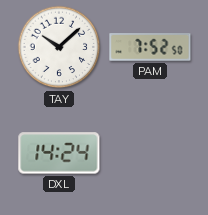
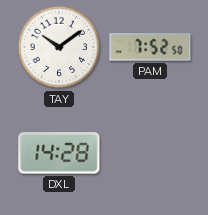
TAY: 10:08 -> 10:09 (59, 47)
DXL: 14:24 -> 14:28 (59, 153)
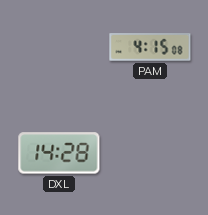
TAY: 10:09 -> none (59, 47)
PAM: 7:52 -> 4:15 (150, 47)
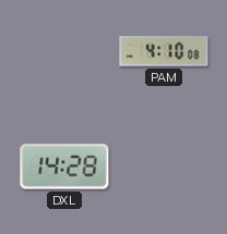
PAM: 4:15 -> 4:10 (164, 51)
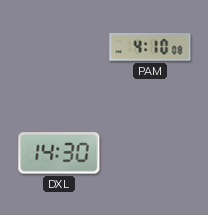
DXL: 14:28 -> 14:30 (59, 153)
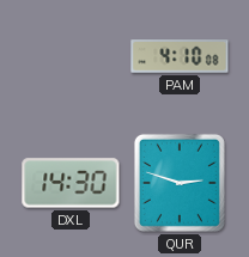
QUR: none -> 2:48 (180, 183)
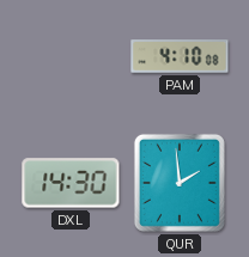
QUR: 2:48 -> 1:59 (180, 183)
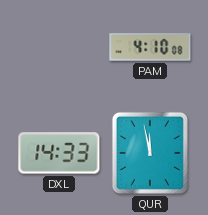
DXL: 14:30 -> 14:33 (59, 153)
QUR: 1:59 -> 11:58 (150, 153)
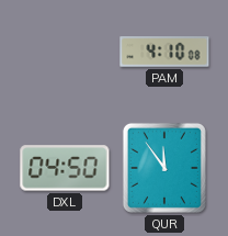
DXL: 14:33 -> 04:50 (65, 168)
QUR: 11:58 -> 11:54 (164, 168)
